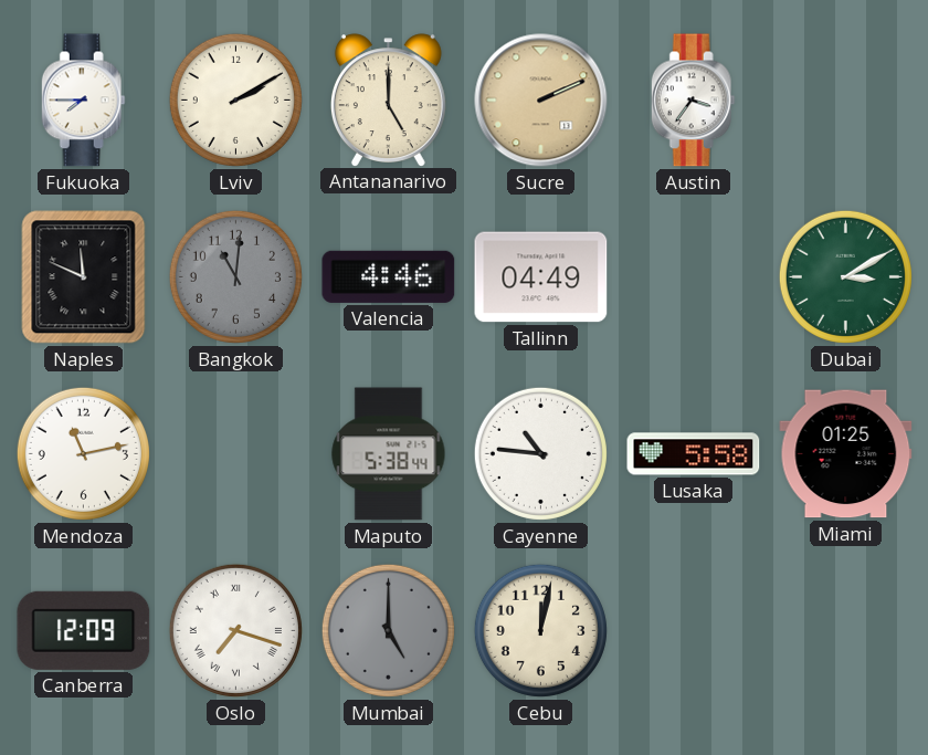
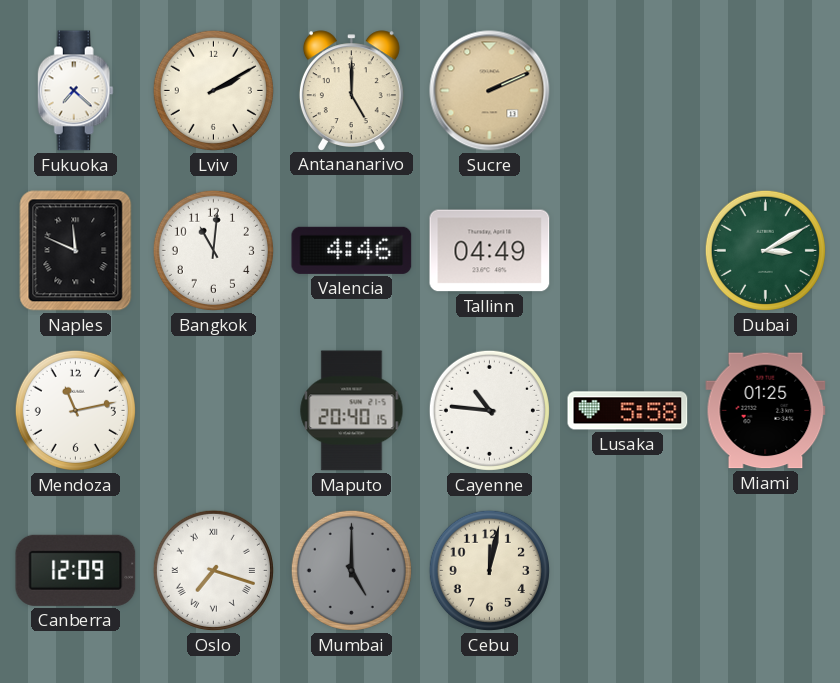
Fukuoka: 7:45 -> 7:22 (75, 91)
Austin: 3:36 -> none (693, 101)
Bangkok dial: grey -> white (213, 250)
Maputo: 5:38 -> 20:40 (352, 411)
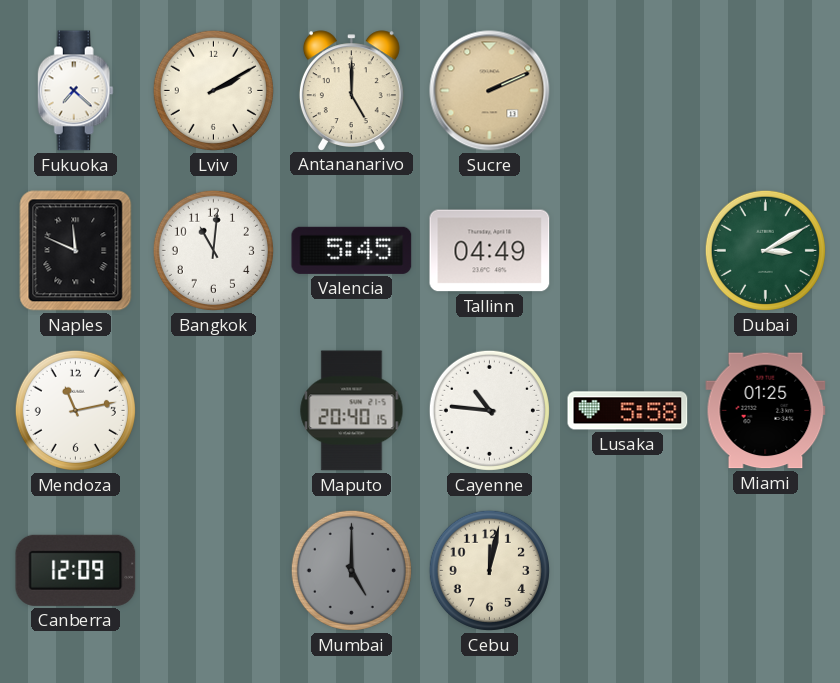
Valencia: 4:46 -> 5:45 (352, 250)
Oslo: 7:18 -> none (213, 570)
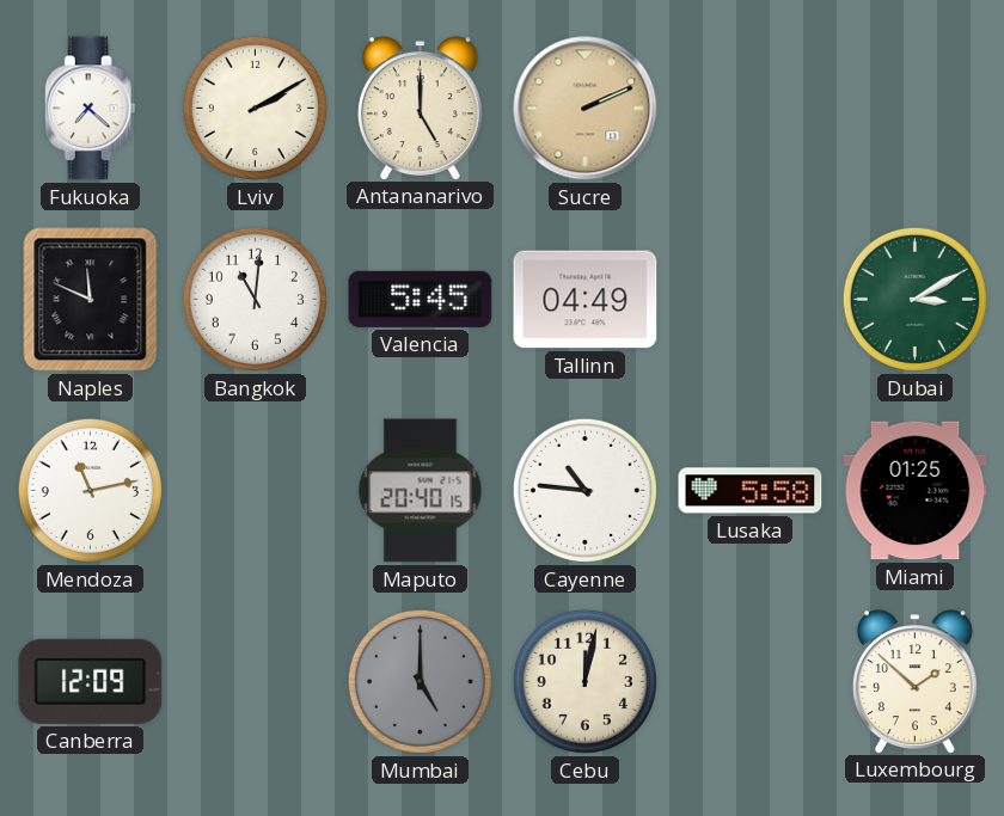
Luxembourg: none -> 1:52 (914, 681)
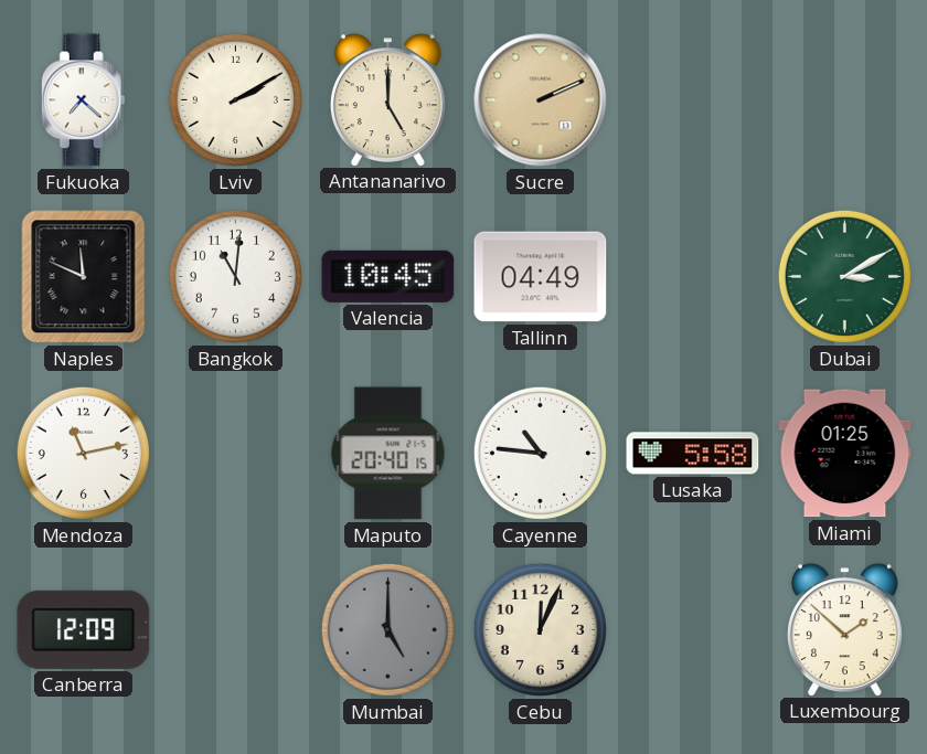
Valencia: 5:45 -> 10:45 (388, 276)
Cebu: 12:02 -> 12:04 (540, 629)
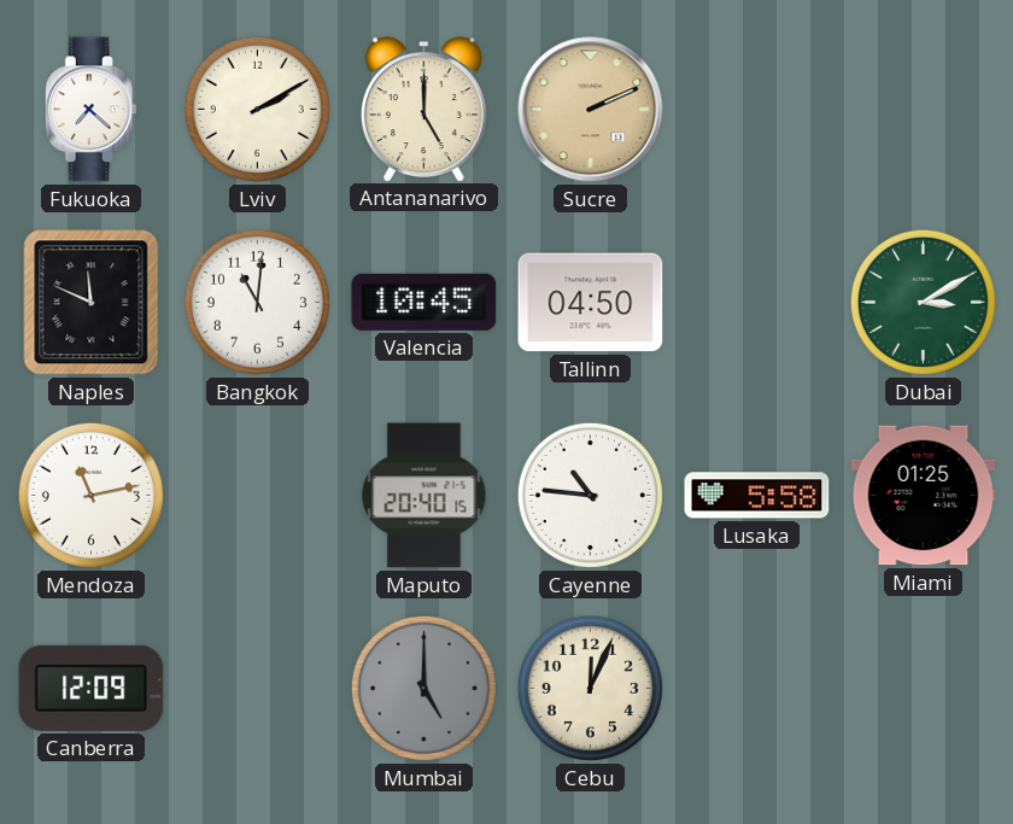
Tallinn: 04:49 -> 04:50 (591, 303)
Luxembourg: 1:52 -> none (844, 629)
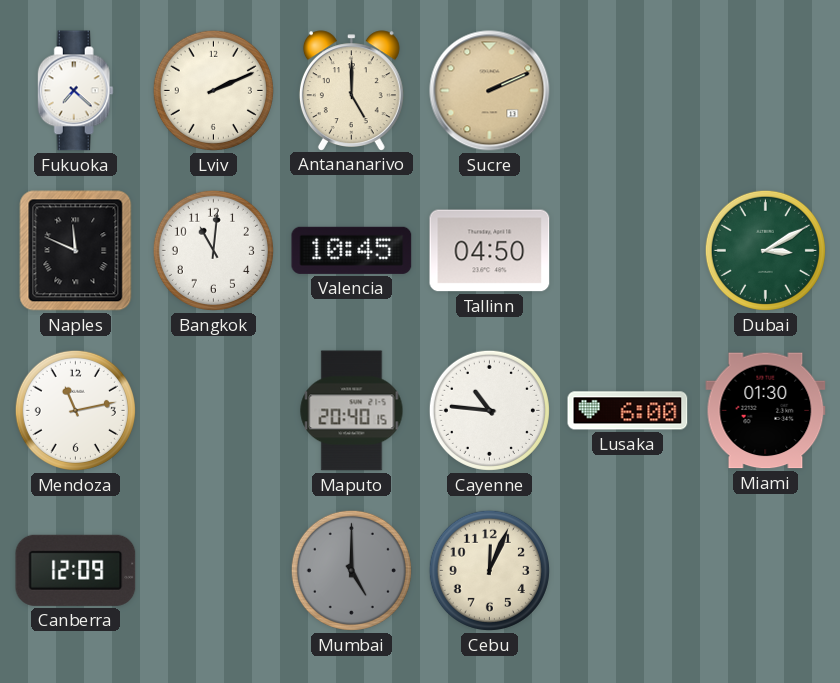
Lviv: 2:10 -> 2:11 (213, 90)
Lusaka: 5:58 -> 6:00 (628, 411)
Miami: 01:25 -> 01:30 (766, 411)
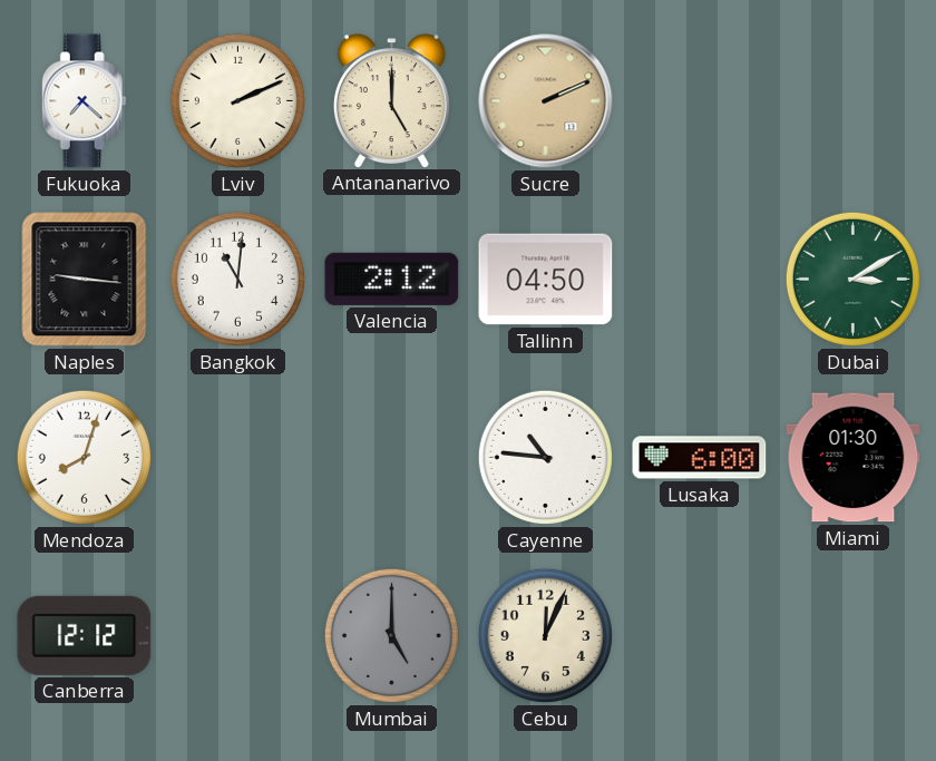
Naples: 11:49 -> 9:16 (85, 280)
Valencia: 10:45 -> 2:12 (392, 279)
Mendoza: 11:13 -> 8:03 (84, 457)
Maputo: 20:40 -> none (352, 411)
Canberra: 12:09 -> 12:12 (85, 635)
